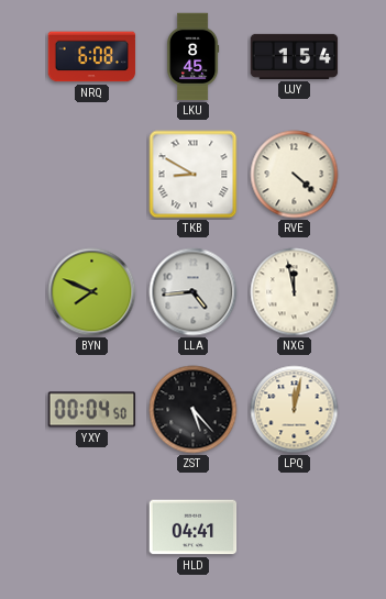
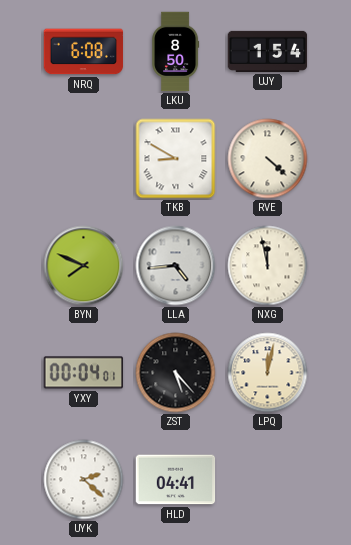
LKU: 8:45 -> 8:50 (176, 52)
YXY: 00:04:50 -> 00:04:01 (84, 373)
UYK: none -> 2:22 (84, 480)
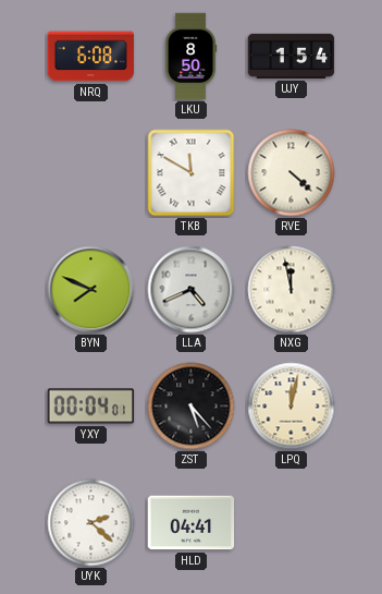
TKB: 8:50 -> 11:50 (192, 173)
LLA: 4:44 -> 4:41 (192, 290)
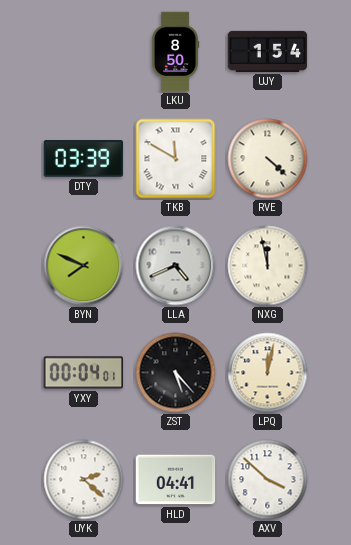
NRQ: 6:08 -> none (91, 57)
DTY: none -> 03:39 (84, 159)
AXV: none -> 3:52 (268, 480)
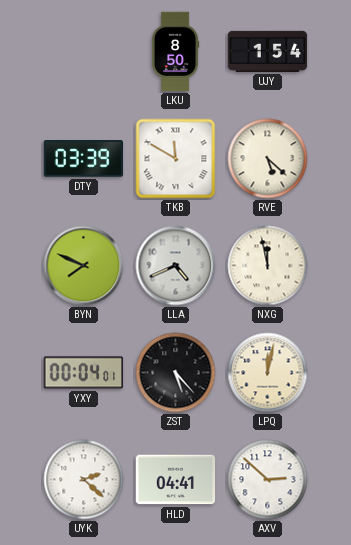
RVE: 4:22 -> 5:22 (268, 159)
AXV: 3:52 -> 2:52 (268, 480)
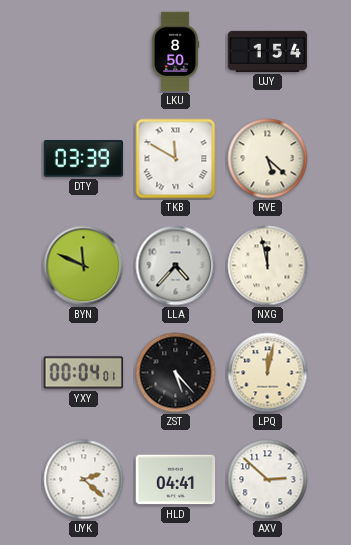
BYN: 7:49 -> 11:49 (84, 266)
LLA: 4:41 -> 4:37 (176, 266)
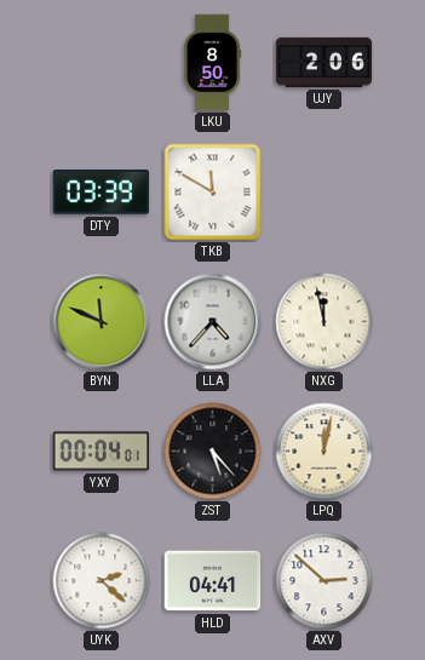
UJY: 1:54 -> 2:06 (325, 62)
RVE: 5:22 -> none (268, 159)
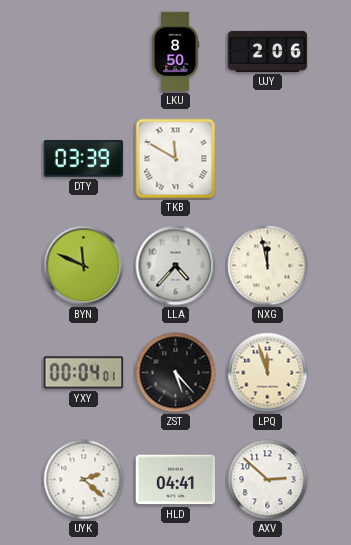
LPQ: 12:02 -> 11:57 (268, 373)
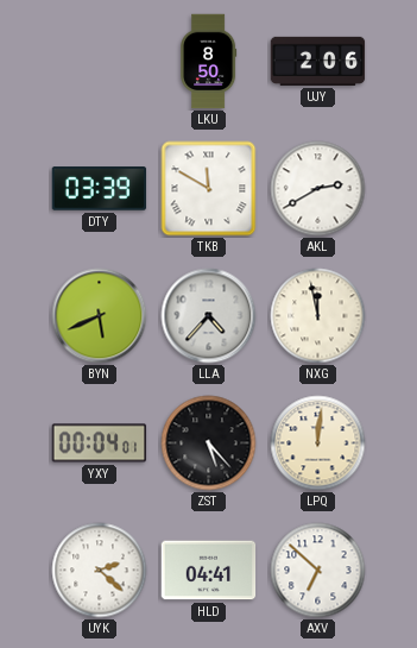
AKL: none -> 2:40 (318, 189)
BYN: 11:49 -> 5:41 (100, 316)
LPQ: 11:57 -> 12:01 (318, 443)
AXV: 2:52 -> 6:52 (318, 571)
